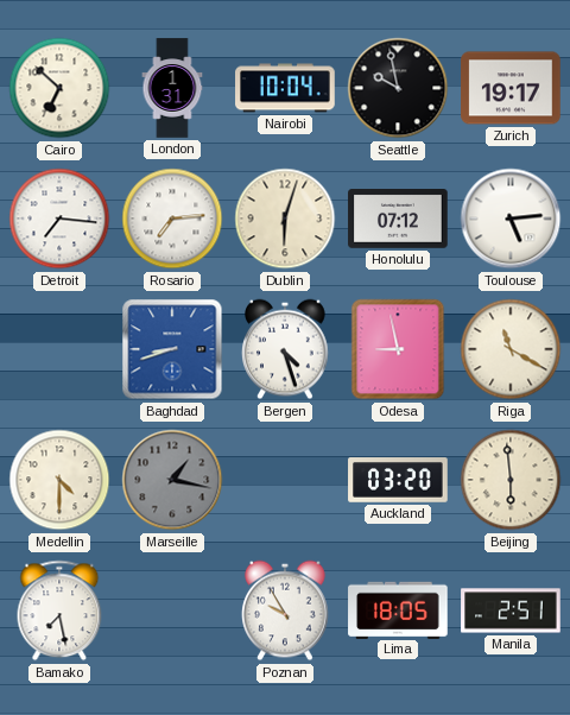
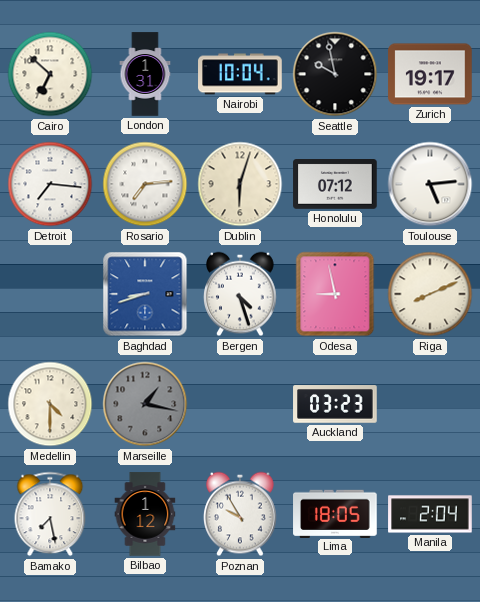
Riga: 11:20 -> 8:11 (430, 294)
Auckland: 03:20 -> 03:23 (335, 404)
Beijing: 5:59 -> none (511, 480)
Bilbao: none -> 1:12 (145, 514)
Manila: 2:51 -> 2:04 (430, 514)
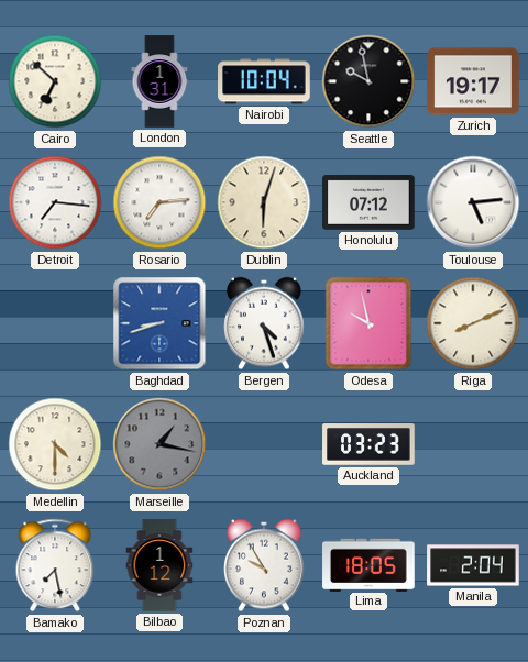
Odesa: 8:58 -> 9:58 (369, 323)
